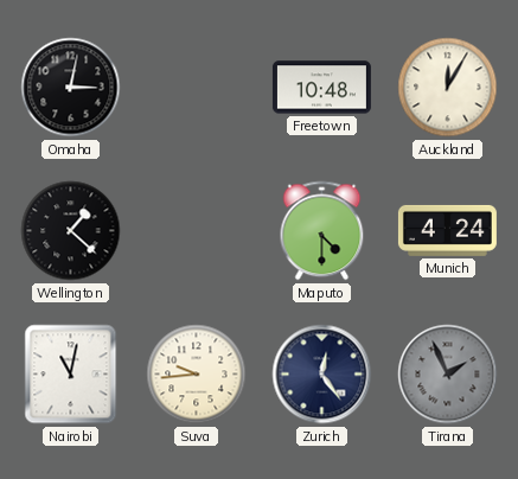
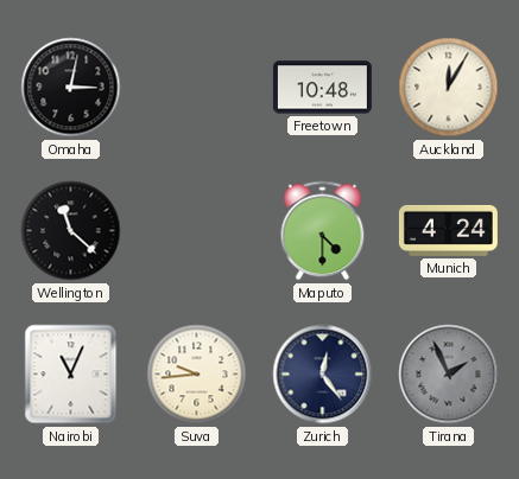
Wellington: 1:22 -> 11:22 (71, 231)
Nairobi: 11:02 -> 11:04 (71, 375)
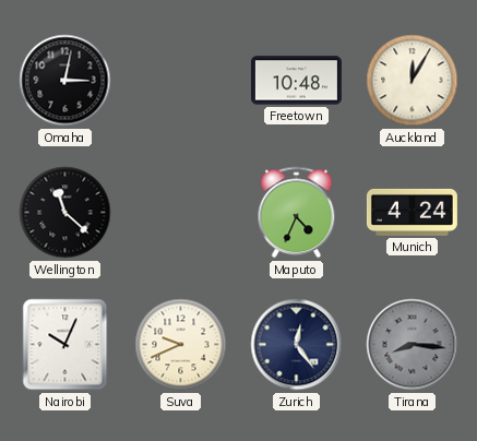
Maputo: 4:30 -> 4:34 (297, 213)
Nairobi: 11:04 -> 10:04 (65, 345)
Suva: 9:44 -> 9:41 (181, 345)
Tirana: 1:56 -> 8:16 (413, 345)
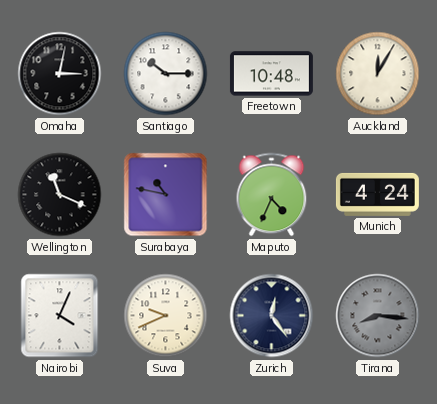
Santiago: none -> 10:15 (166, 74)
Wellington: 11:22 -> 11:19 (60, 195)
Surabaya: none -> 10:47 (166, 195)
Nairobi: 10:04 -> 4:04 (60, 316)
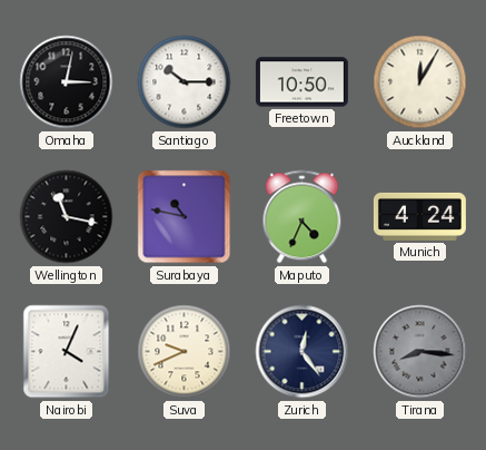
Freetown: 10:48 -> 10:50 (301, 82)
Wellington: 11:19 -> 11:17 (67, 217)
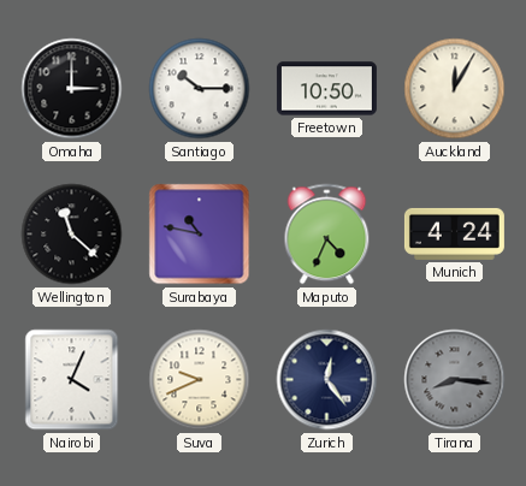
Omaha: 3:02 -> 3:00 (72, 89)
Wellington: 11:17 -> 11:22 (72, 235)
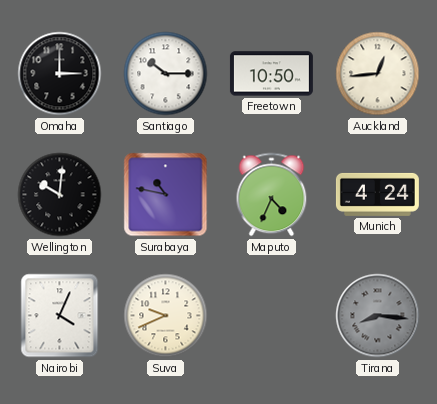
Auckland: 12:05 -> 12:44 (378, 74)
Wellington: 11:22 -> 10:01 (60, 195)
Zurich: 12:24 -> none (327, 380)
